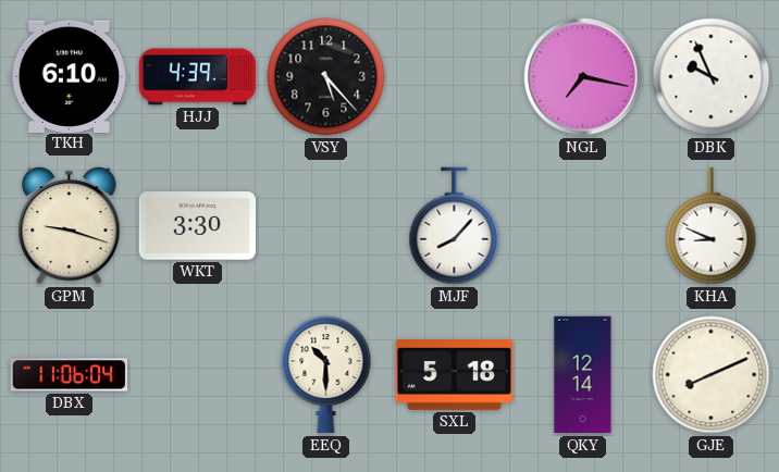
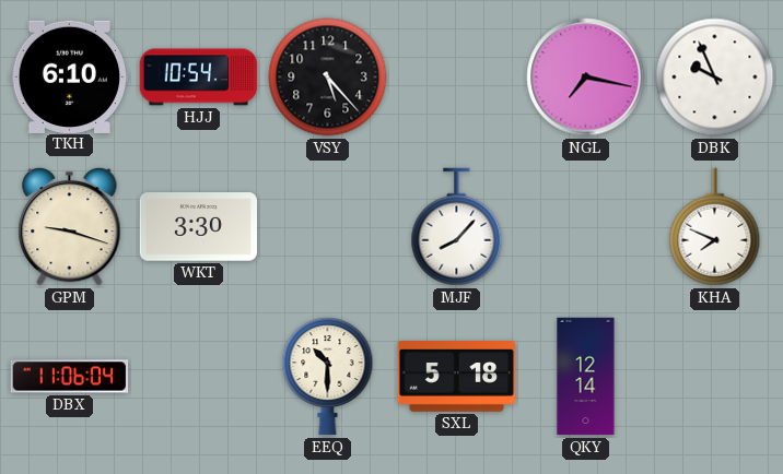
HJJ: 4:39 -> 10:54 (199, 78)
KHA: 8:49 -> 7:49 (715, 227)
GJE: 8:11 -> none (712, 375)
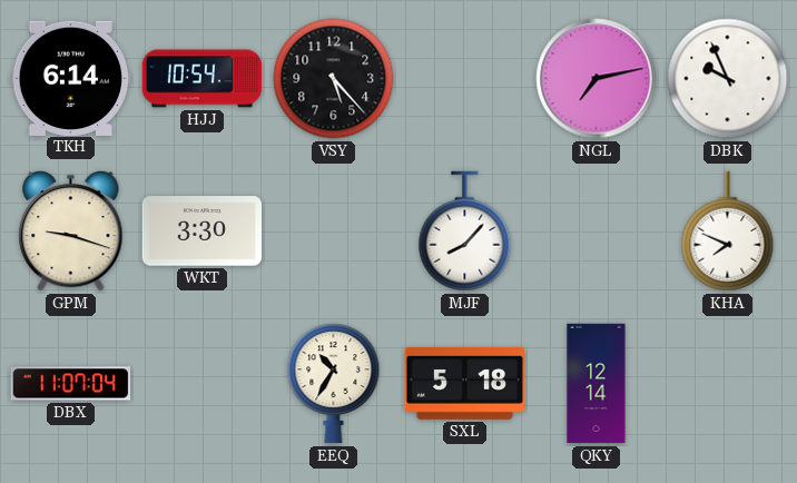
TKH: 6:10 -> 6:14 (70, 78)
NGL: 7:17 -> 7:13 (597, 79)
DBX: 11:06 -> 11:07 (71, 384)
EEQ: 10:30 -> 10:35 (334, 384)
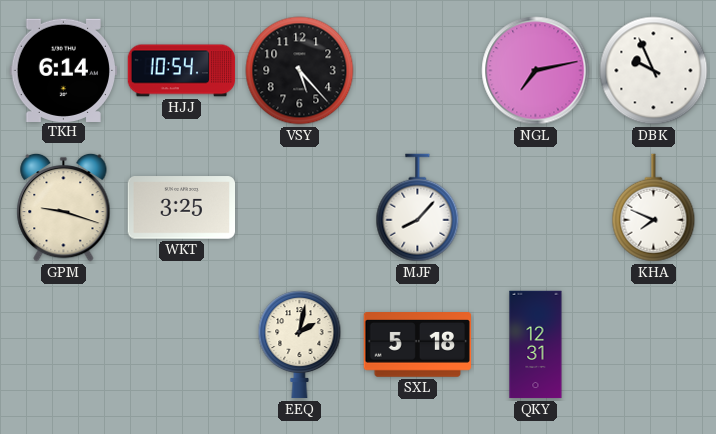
WKT: 3:30 -> 3:25 (182, 208)
DBX: 11:07 -> none (71, 384)
EEQ: 10:35 -> 2:02 (300, 345)
QKY: 12:14 -> 12:31 (536, 345)
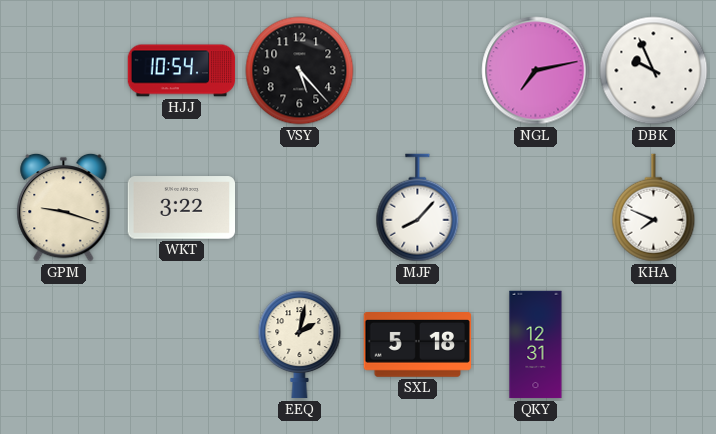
TKH: 6:14 -> none (63, 70)
WKT: 3:25 -> 3:22 (182, 208)
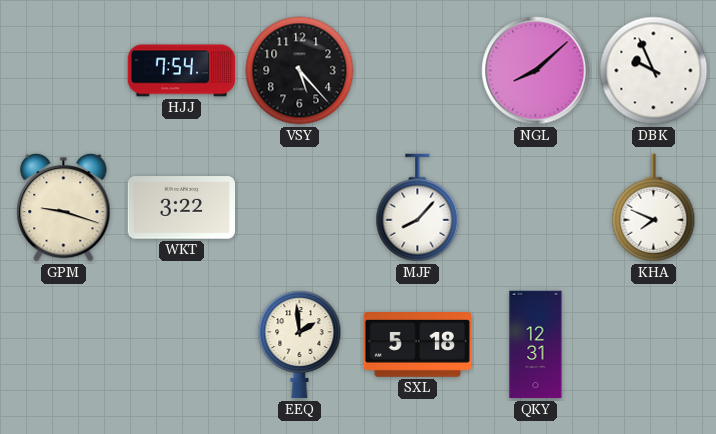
HJJ: 10:54 -> 7:54 (182, 71)
NGL: 7:13 -> 8:08 (536, 71)
EEQ: 2:02 -> 1:59 (300, 345)
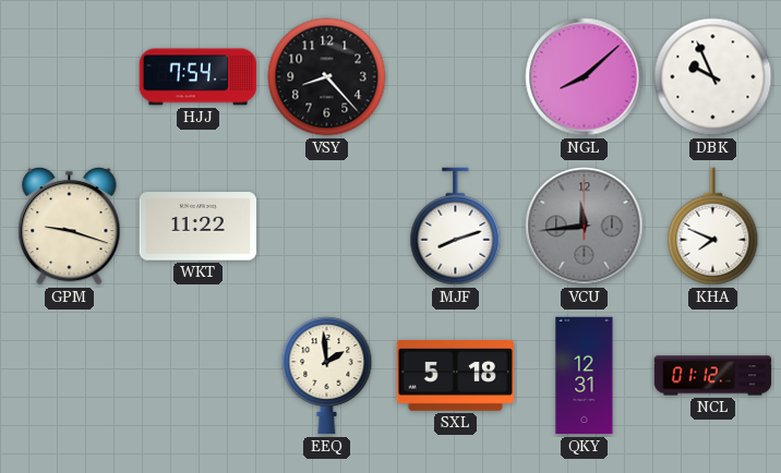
VSY: 5:23 -> 8:23 (327, 77)
WKT: 3:22 -> 11:22 (199, 227)
MJF: 8:07 -> 8:12 (456, 227)
VCU: none -> 11:44 (585, 227)
NCL: none -> 01:12 (713, 376)
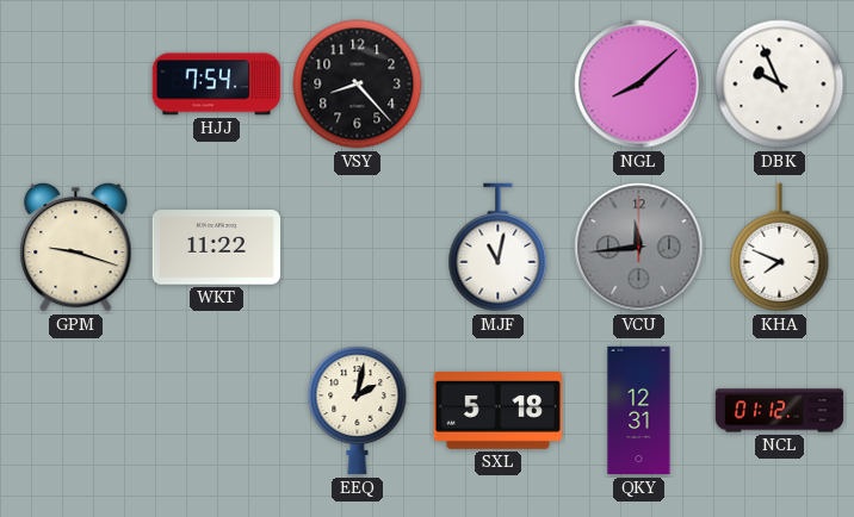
MJF: 8:12 -> 11:02 (499, 248)
EEQ: 1:59 -> 2:02 (358, 411)
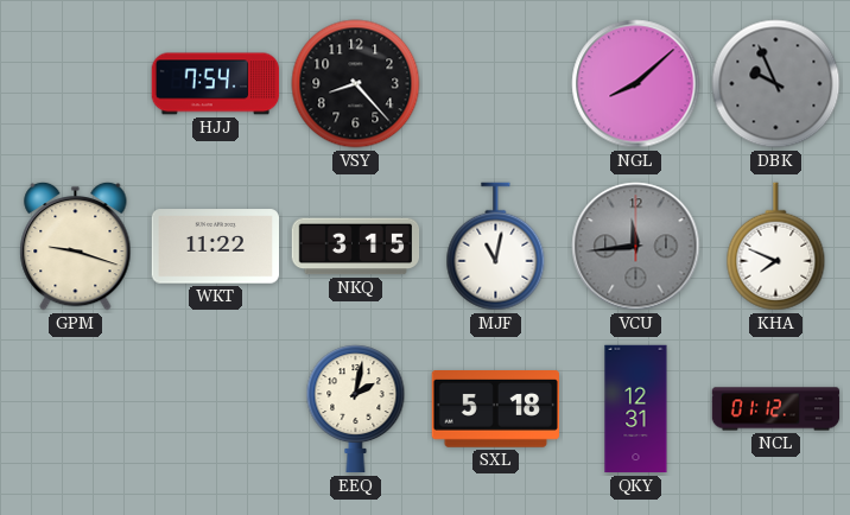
DBK dial: white -> grey (776, 84)
NKQ: none -> 3:15 (356, 247)
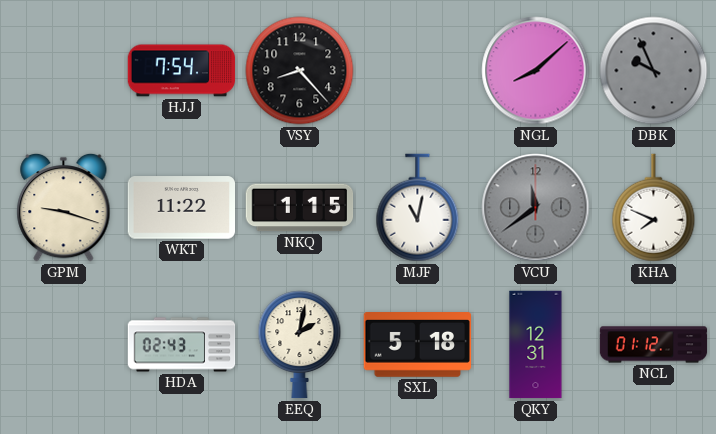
NKQ: 3:15 -> 1:15 (300, 208)
VCU: 11:44 -> 11:39 (536, 208)
HDA: none -> 02:43 (182, 345)
